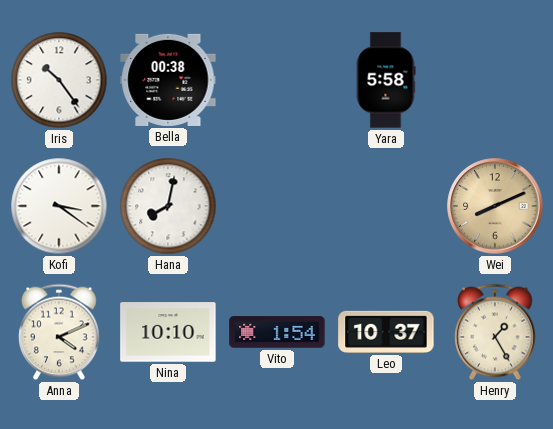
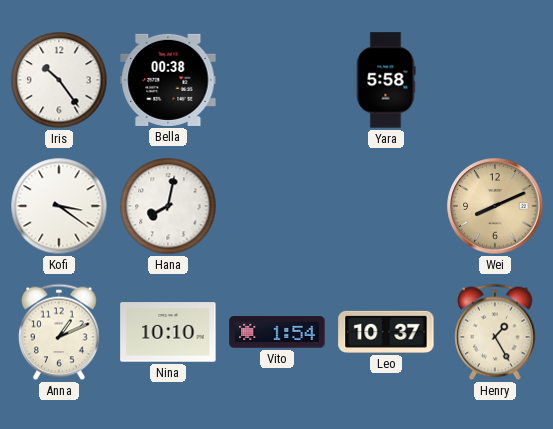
Anna: 4:11 -> 1:11 (60, 332)
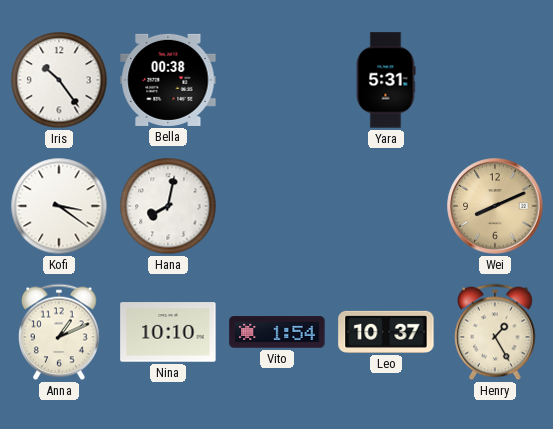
Yara: 5:58 -> 5:31 (386, 80)
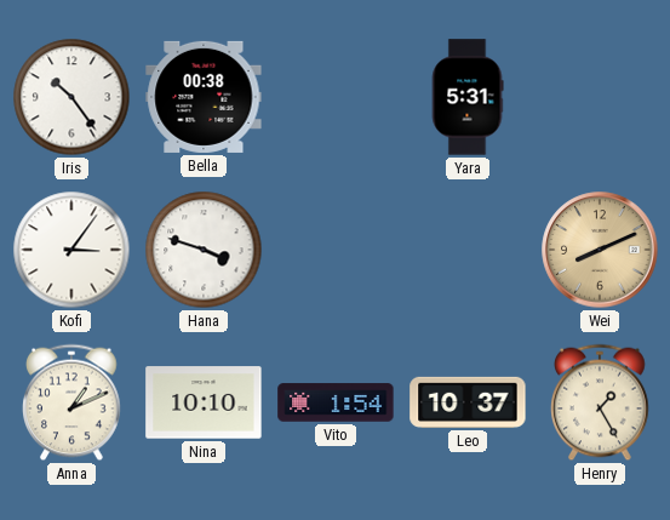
Kofi: 3:21 -> 3:06 (71, 250)
Hana: 8:02 -> 3:48 (204, 250)
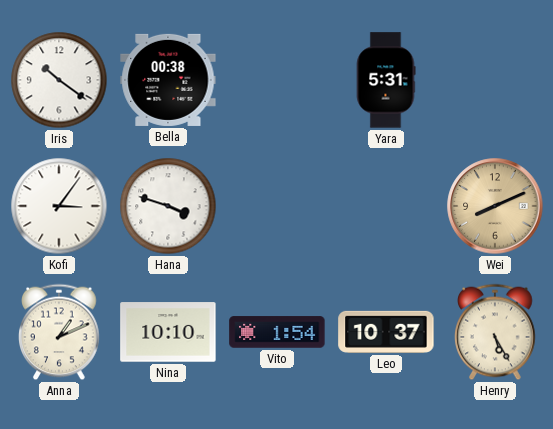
Iris: 10:24 -> 10:21 (59, 80)
Henry: 1:25 -> 5:25 (496, 332)
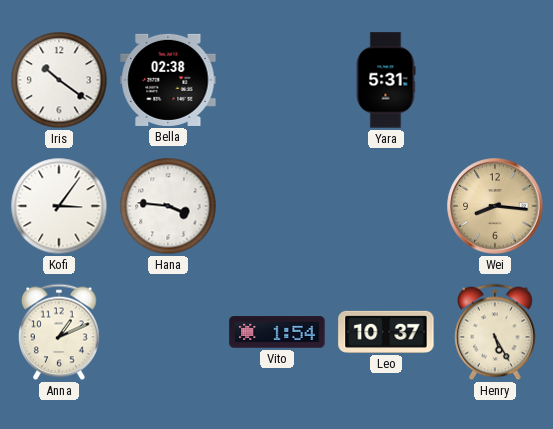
Bella: 00:38 -> 02:38 (168, 80)
Hana: 3:48 -> 3:46 (168, 206)
Wei: 8:11 -> 8:16 (495, 206)
Nina: 10:10 -> none (168, 332)
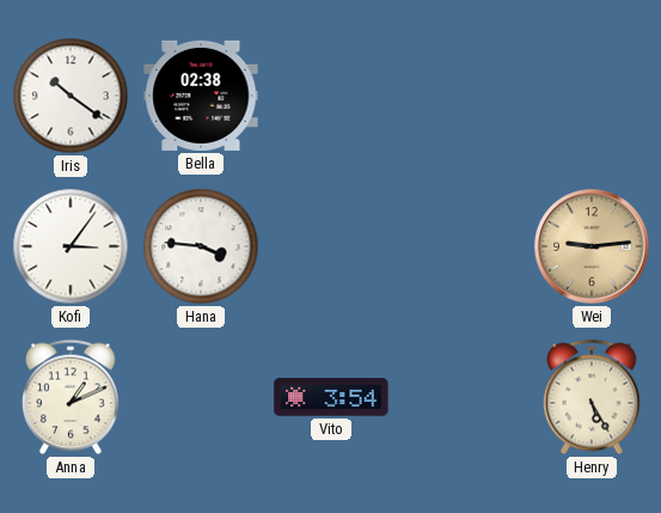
Yara: 5:31 -> none (386, 80)
Wei: 8:16 -> 9:14 (592, 246)
Vito: 1:54 -> 3:54 (331, 397)
Leo: 10:37 -> none (386, 332)
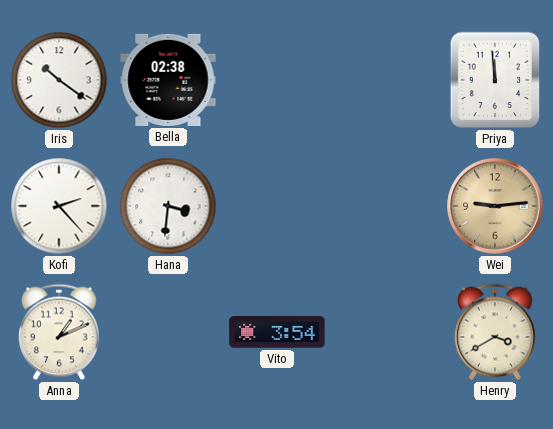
Priya: none -> 11:59 (495, 80)
Kofi: 3:06 -> 2:23 (59, 206)
Hana: 3:46 -> 3:31 (168, 206)
Henry: 5:25 -> 3:40 (496, 332)
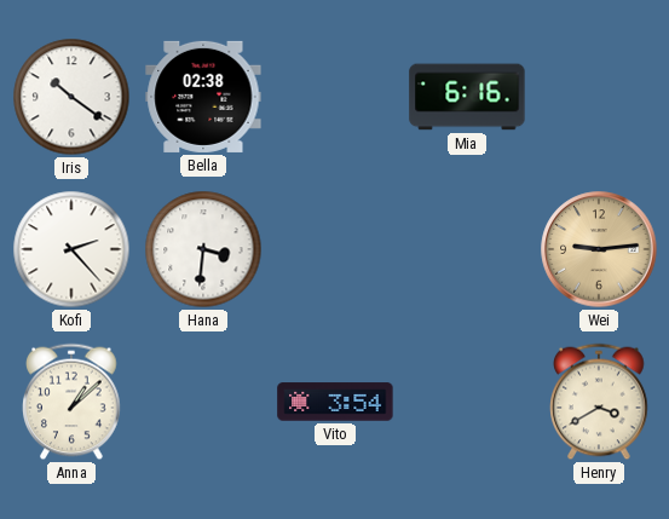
Mia: none -> 6:16 (467, 97)
Priya: 11:59 -> none (495, 80)
Anna: 1:11 -> 1:08 (73, 402)
